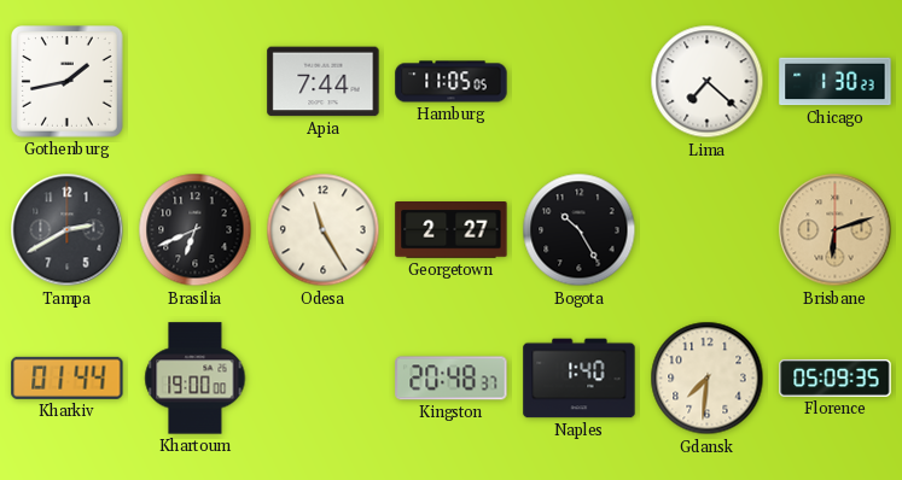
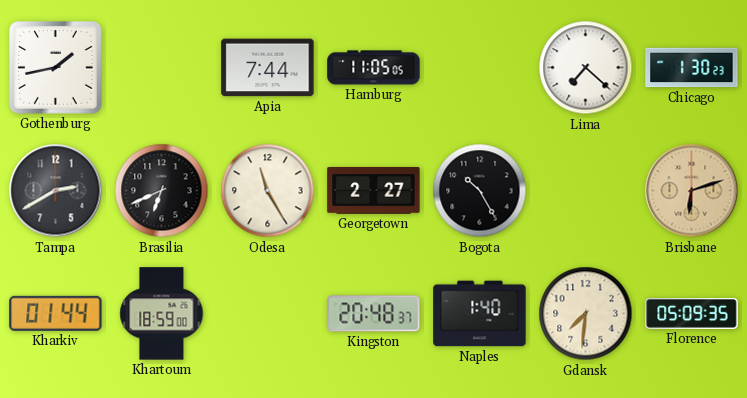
Khartoum: 19:00 -> 18:59 (162, 314)
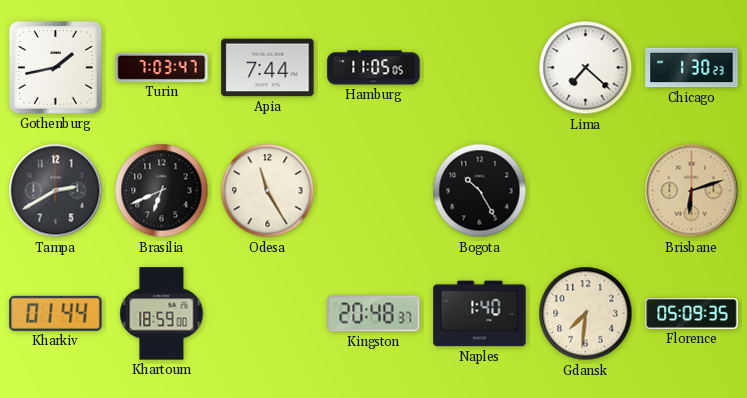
Turin: none -> 7:03 (162, 67)
Georgetown: 2:27 -> none (374, 191)
